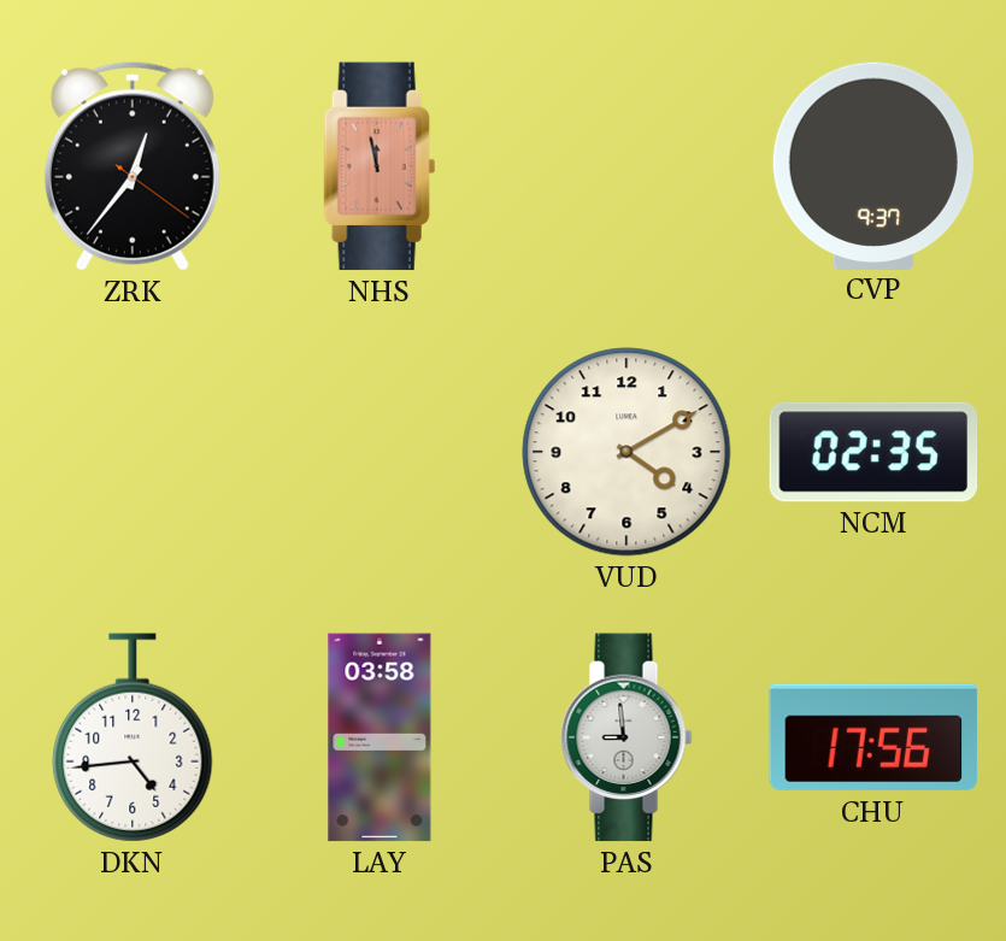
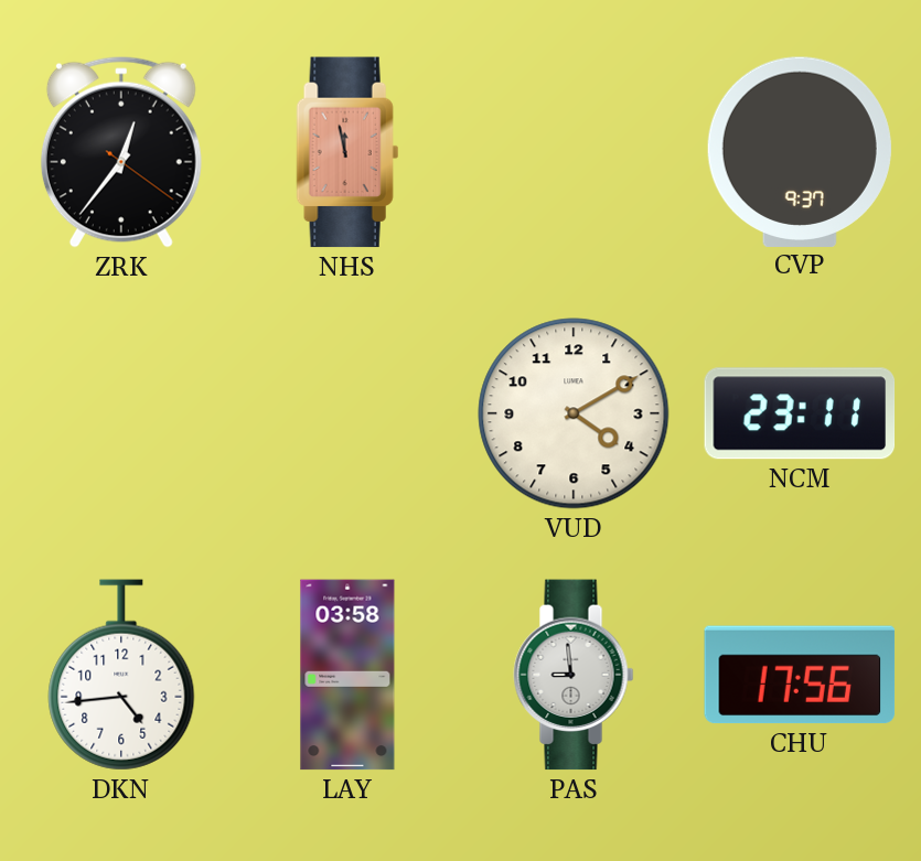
NCM: 02:35 -> 23:11 (800, 413)
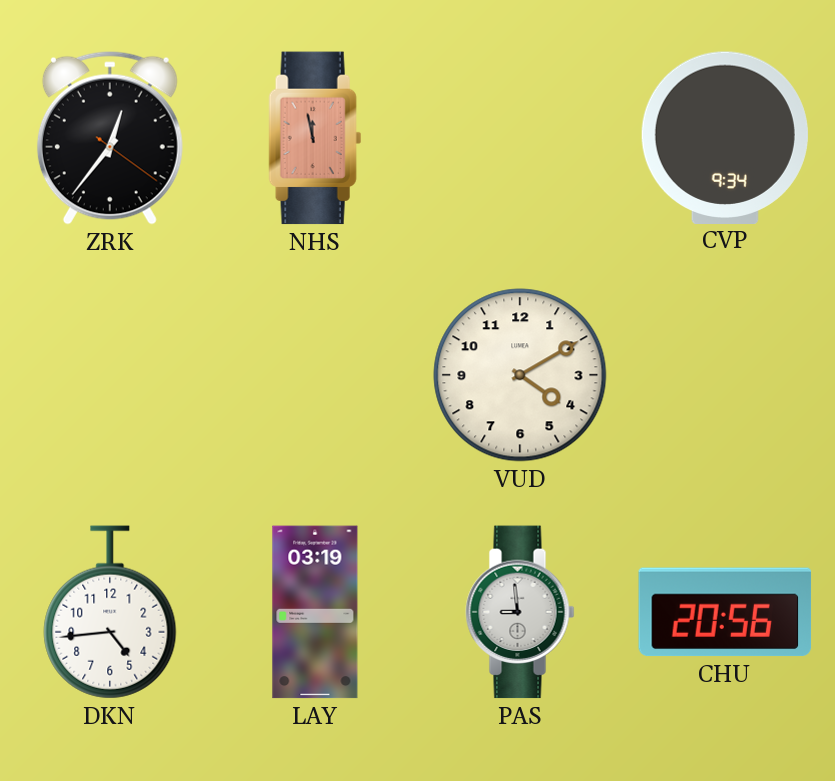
CVP: 9:37 -> 9:34 (725, 137)
NCM: 23:11 -> none (800, 413)
LAY: 03:58 -> 03:19 (315, 612)
CHU: 17:56 -> 20:56 (725, 612)
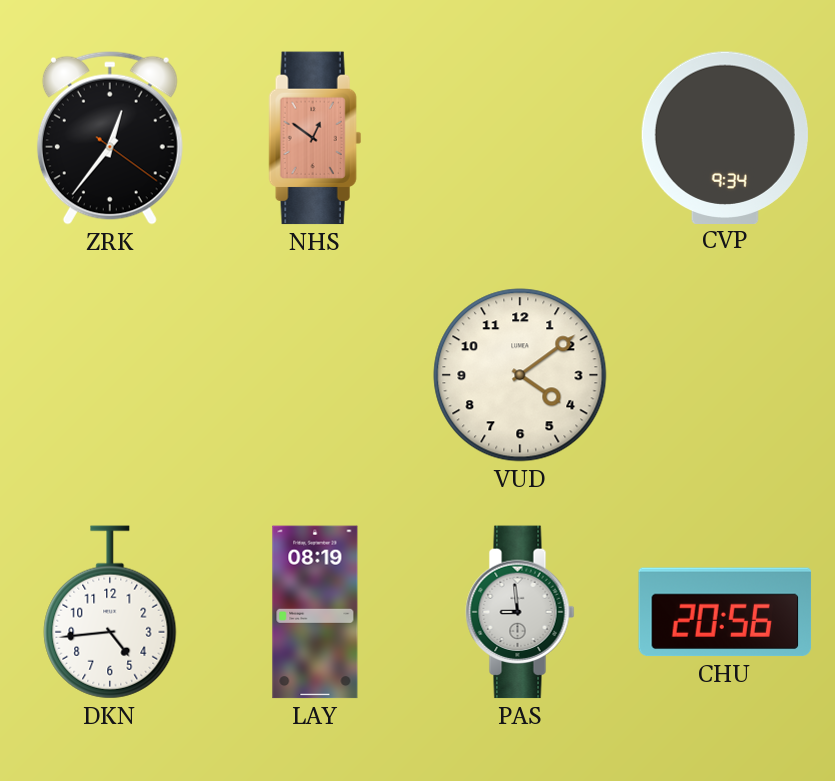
NHS: 11:58 -> 12:51 (315, 138)
VUD: 4:10 -> 4:09 (520, 375)
LAY: 03:19 -> 08:19 (315, 612)
